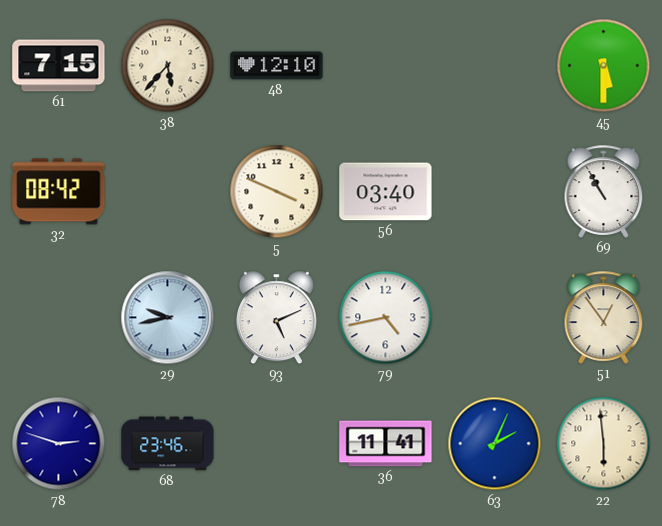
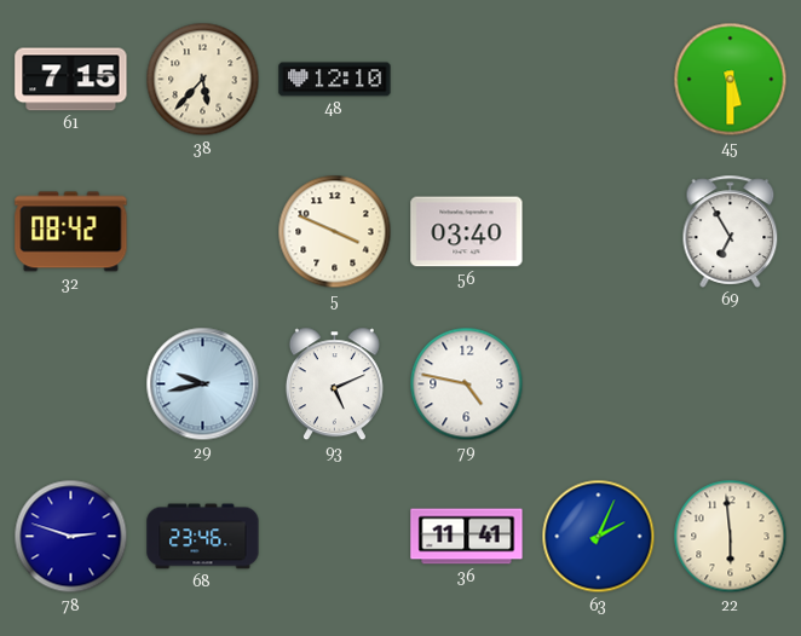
69: 10:55 -> 6:55 (731, 231)
79: 4:43 -> 4:47 (467, 385)
51: 12:54 -> none (604, 317)
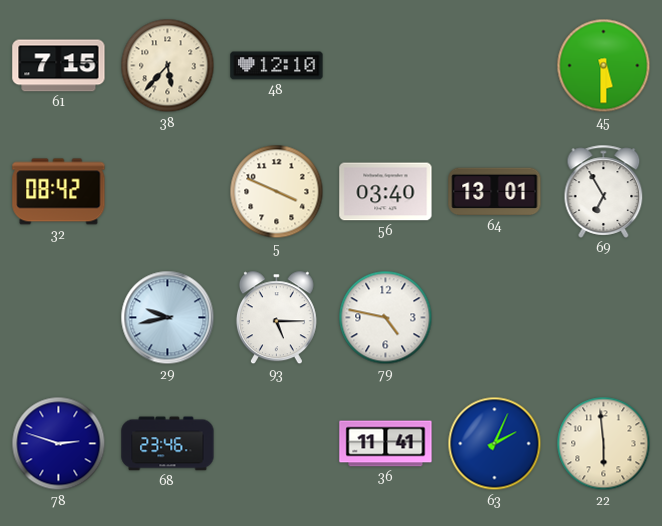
64: none -> 13:01 (495, 192)
93: 5:11 -> 5:15 (276, 318)
